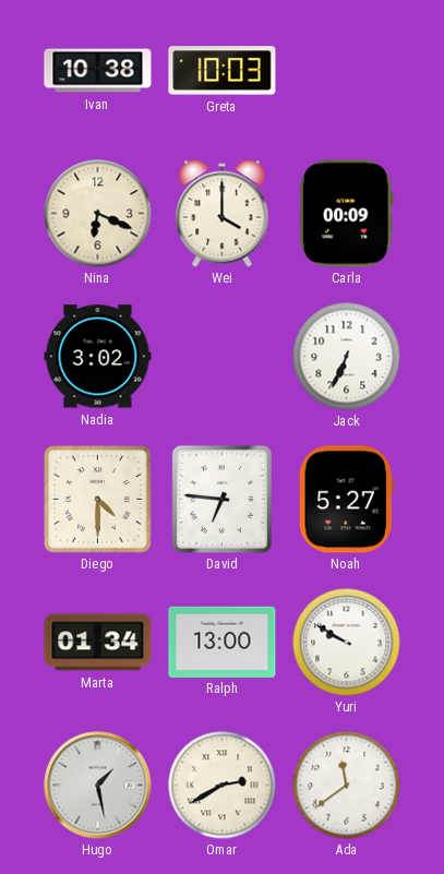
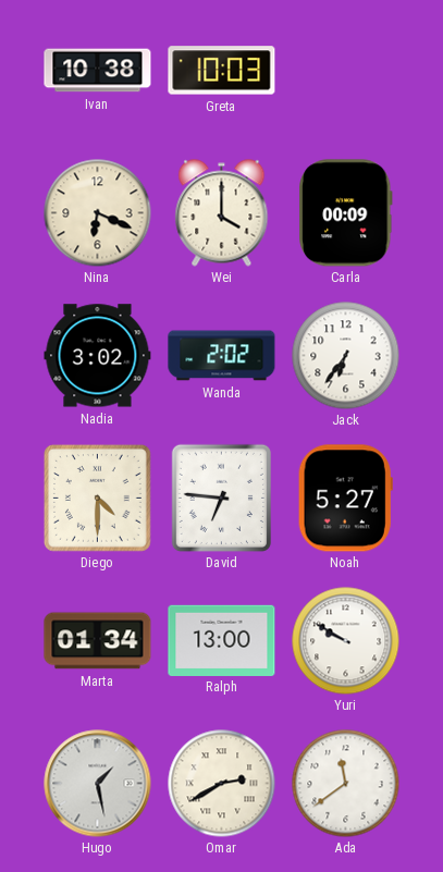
Wanda: none -> 2:02 (222, 356)
Jack: 6:34 -> 6:36 (346, 356)
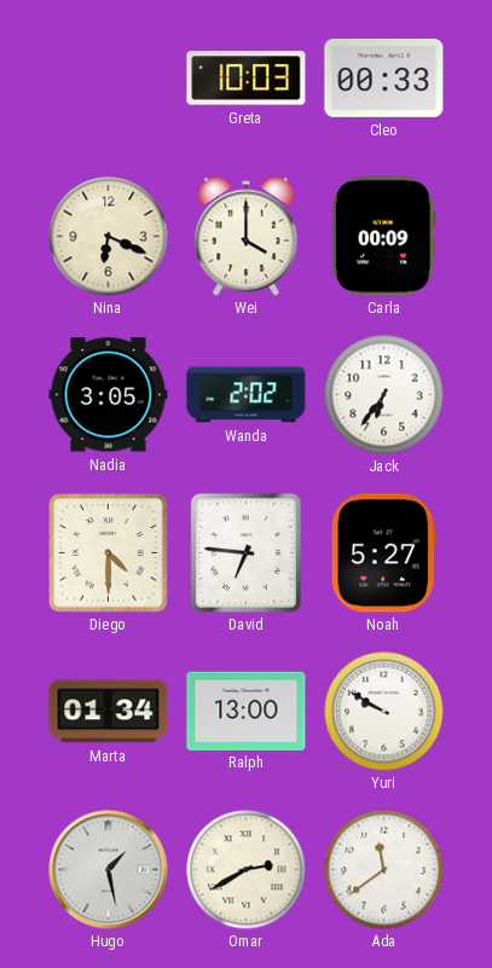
Ivan: 10:38 -> none (98, 71)
Cleo: none -> 00:33 (384, 79)
Nadia: 3:02 -> 3:05 (109, 395)
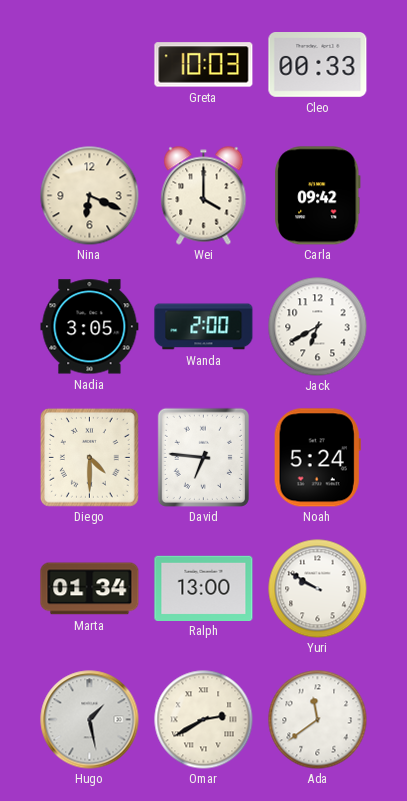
Carla: 00:09 -> 09:42 (318, 196)
Wanda: 2:02 -> 2:00 (204, 327)
Jack: 6:36 -> 6:40 (318, 327)
Noah: 5:27 -> 5:24 (317, 458)
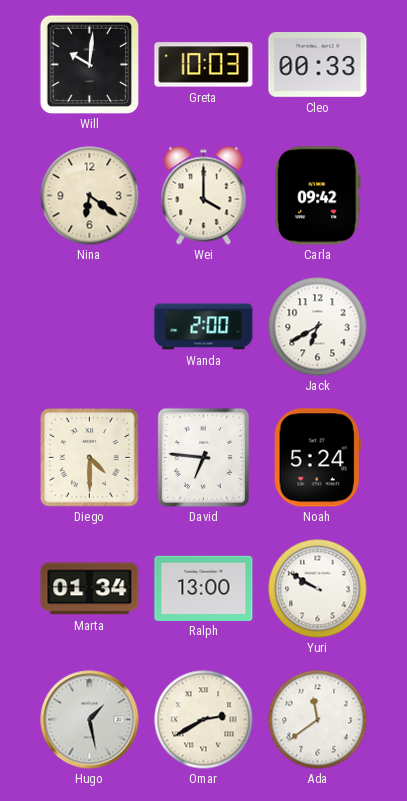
Will: none -> 10:01 (89, 64)
Nina: 6:19 -> 6:21 (90, 196)
Nadia: 3:05 -> none (90, 327)
